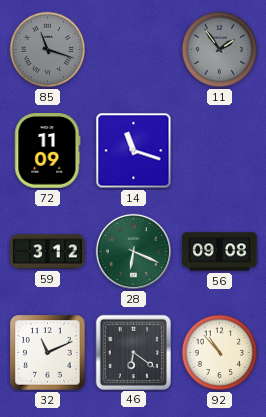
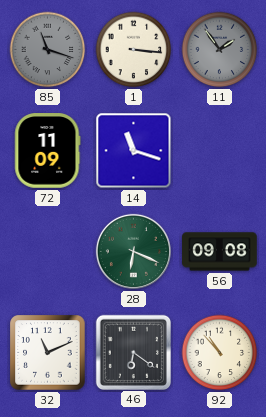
1: none -> 3:16 (134, 50)
59: 3:12 -> none (48, 252)
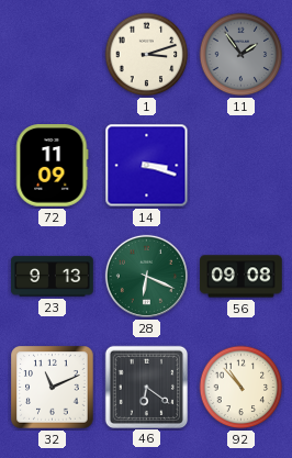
85: 11:18 -> none (48, 50)
1: 3:16 -> 3:12 (147, 55)
14: 11:18 -> 3:18 (147, 166)
23: none -> 9:13 (53, 277)
